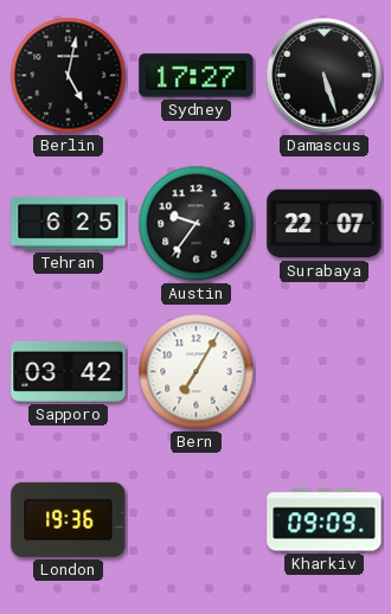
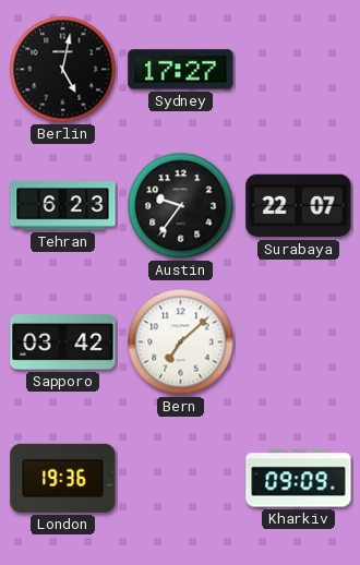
Damascus: 5:27 -> none (325, 76)
Tehran: 6:25 -> 6:23 (63, 206)
Bern: 7:05 -> 7:08 (181, 342)
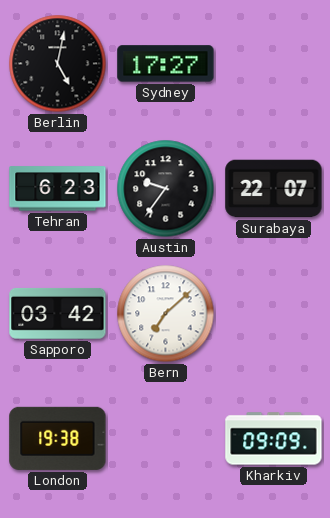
London: 19:36 -> 19:38 (58, 438)
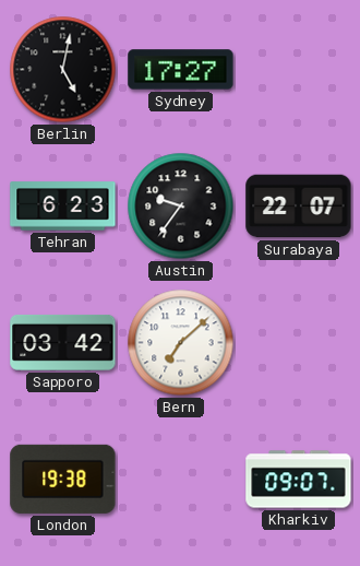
Kharkiv: 09:09 -> 09:07 (299, 480)
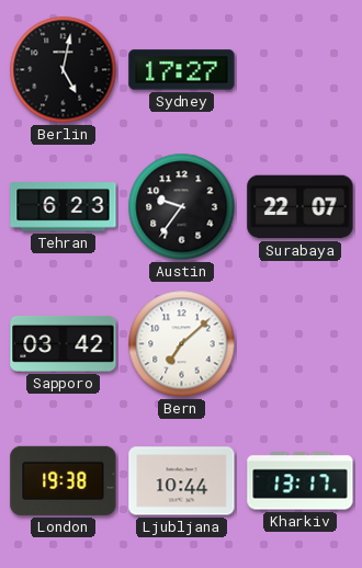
Ljubljana: none -> 10:44 (182, 481)
Kharkiv: 09:07 -> 13:17 (301, 481)
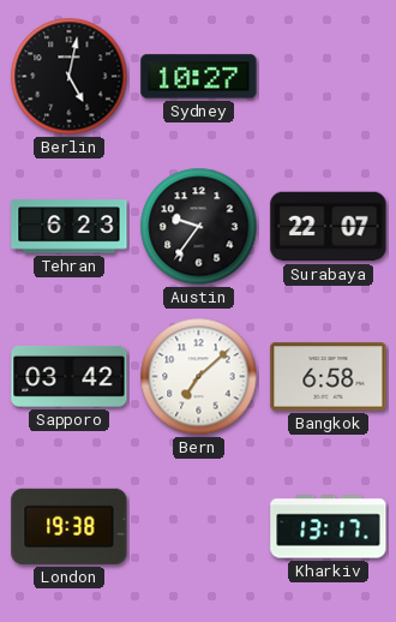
Sydney: 17:27 -> 10:27 (199, 77)
Bangkok: none -> 6:58 (329, 377)
Ljubljana: 10:44 -> none (182, 481)
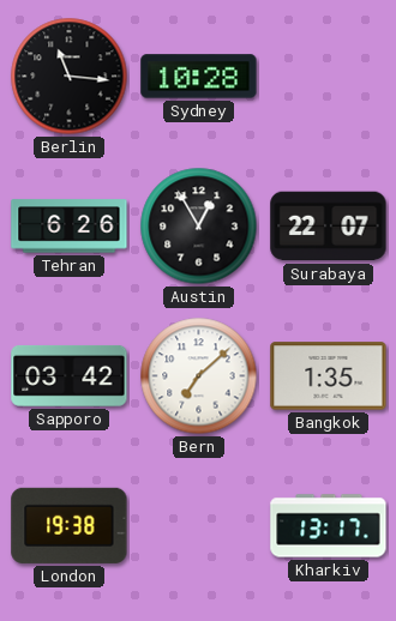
Berlin: 5:02 -> 11:16 (70, 77)
Sydney: 10:27 -> 10:28 (199, 77)
Tehran: 6:23 -> 6:26 (70, 227)
Austin: 9:36 -> 12:55 (199, 227)
Bangkok: 6:58 -> 1:35 (329, 376)
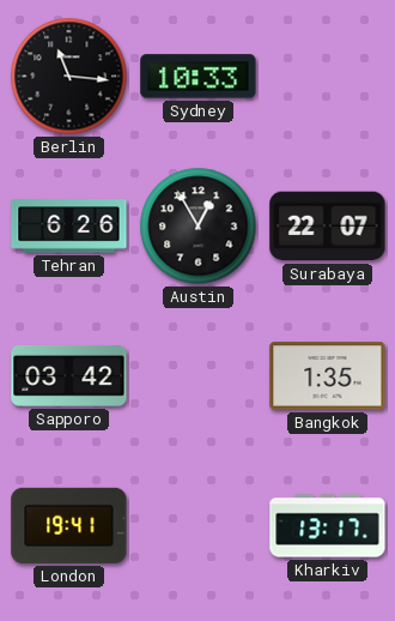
Sydney: 10:28 -> 10:33 (199, 77)
Bern: 7:08 -> none (199, 376)
London: 19:38 -> 19:41 (69, 525)
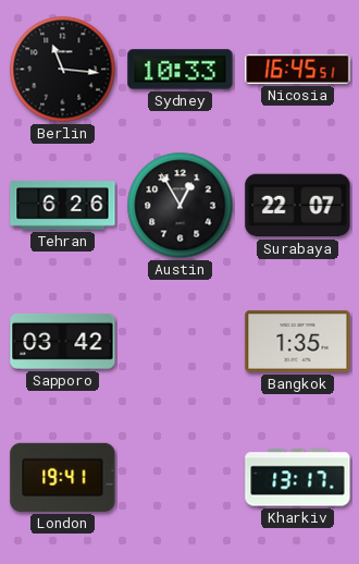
Nicosia: none -> 16:45 (298, 69)
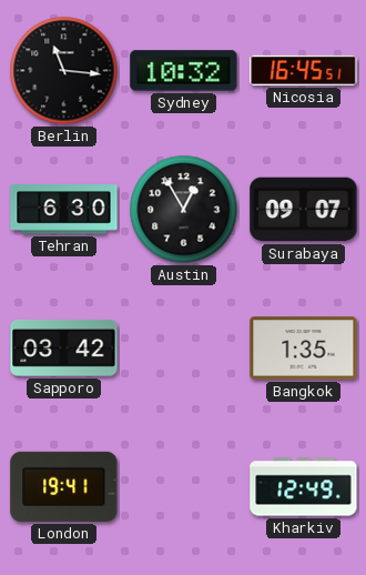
Sydney: 10:33 -> 10:32 (184, 71)
Tehran: 6:26 -> 6:30 (64, 210)
Surabaya: 22:07 -> 09:07 (304, 210)
Kharkiv: 13:17 -> 12:49 (304, 487)
